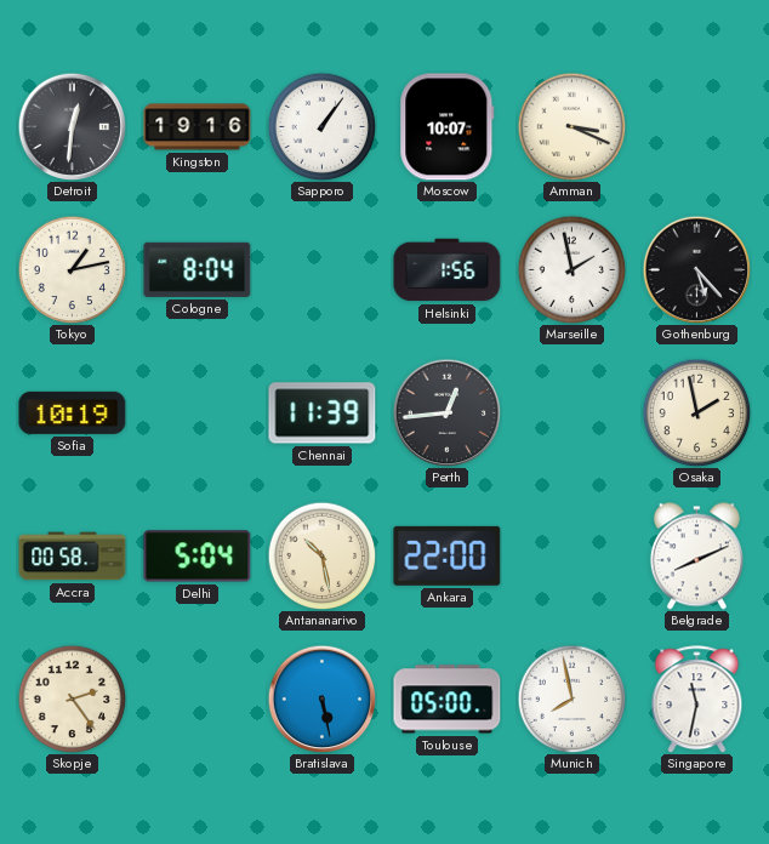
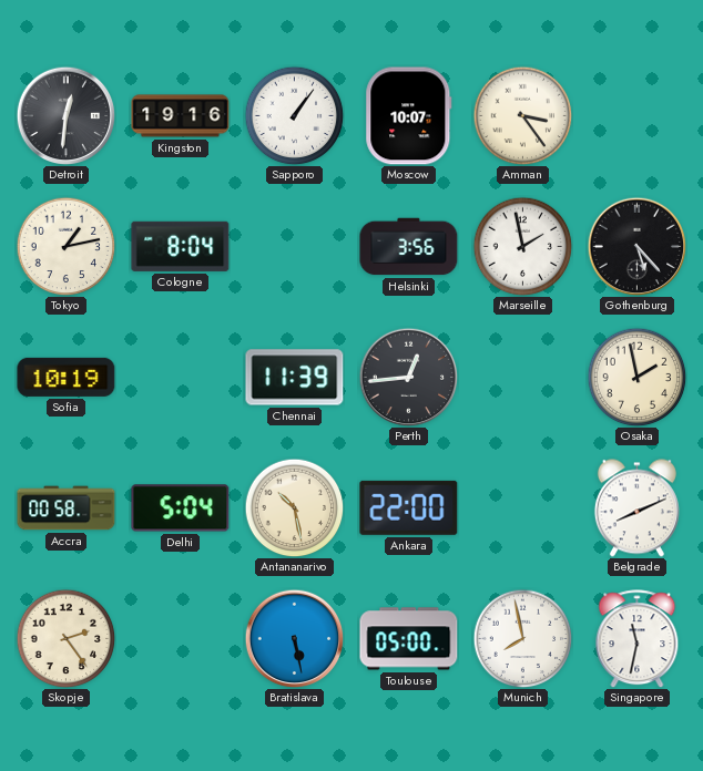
Amman: 3:19 -> 3:24 (522, 115)
Helsinki: 1:56 -> 3:56 (409, 247)
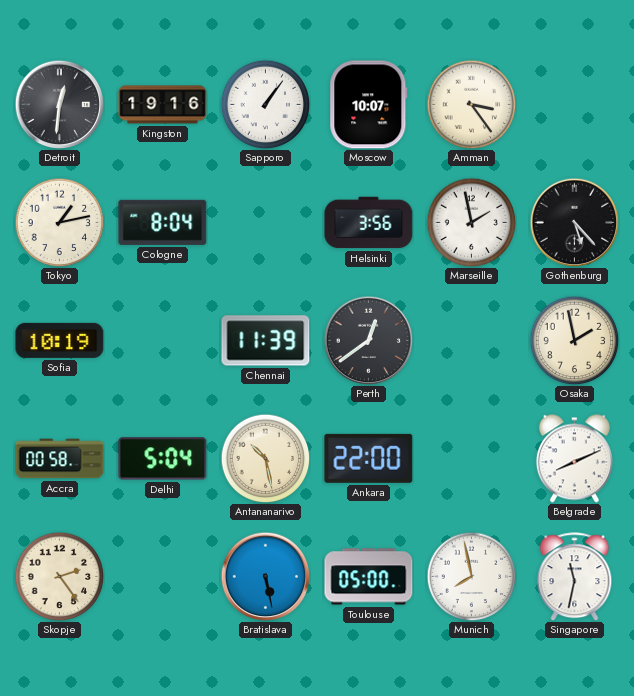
Perth: 12:44 -> 12:39 (368, 340)
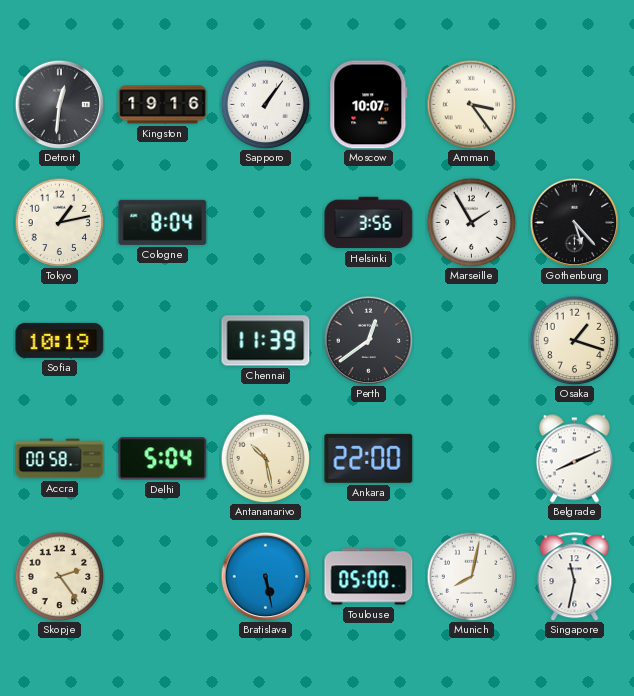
Marseille: 1:58 -> 1:55 (471, 222)
Osaka: 1:58 -> 1:18 (574, 340)
Munich: 7:58 -> 8:02 (471, 576)
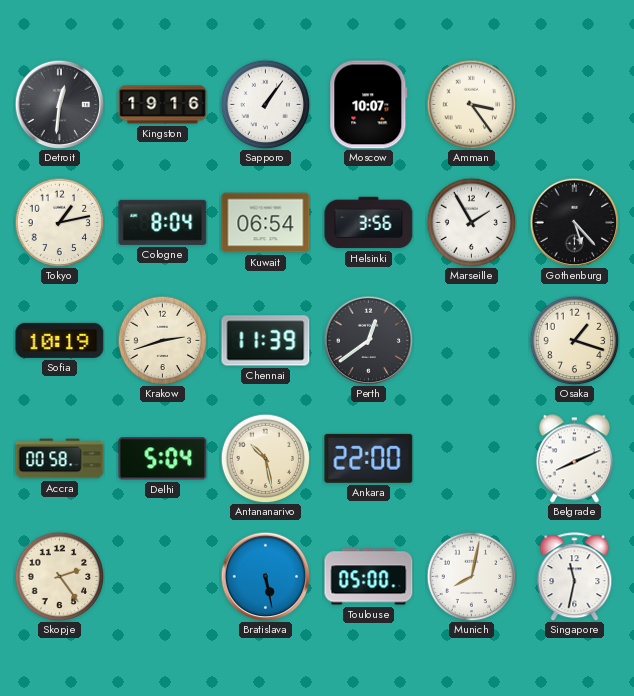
Kuwait: none -> 06:54 (266, 223)
Krakow: none -> 2:42 (162, 340)
